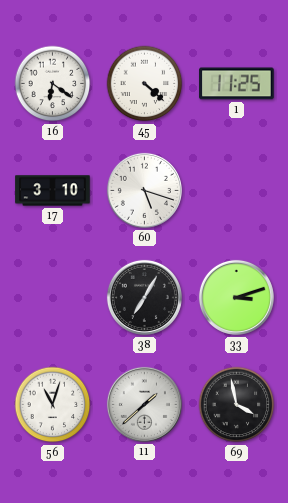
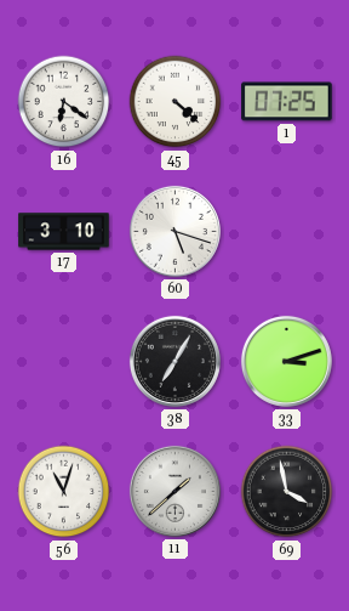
1: 11:25 -> 07:25 (287, 102)
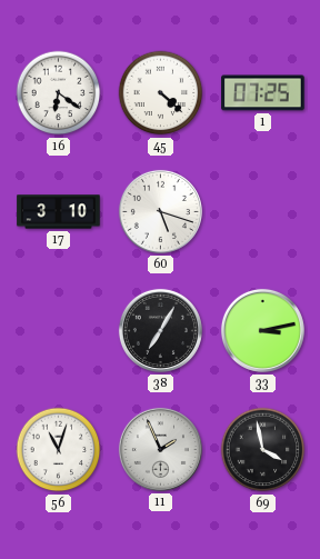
33: 3:12 -> 3:13 (262, 330)
11: 1:38 -> 1:56 (160, 449)
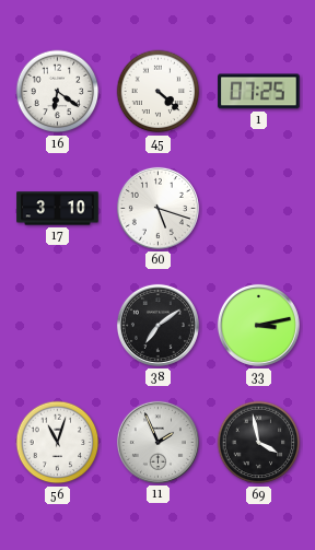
38: 7:05 -> 7:09 (157, 325)
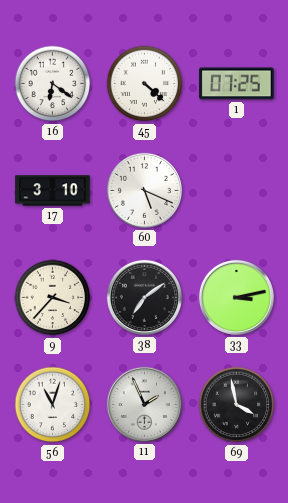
60: 5:18 -> 5:19 (144, 190)
9: none -> 3:37 (53, 298)
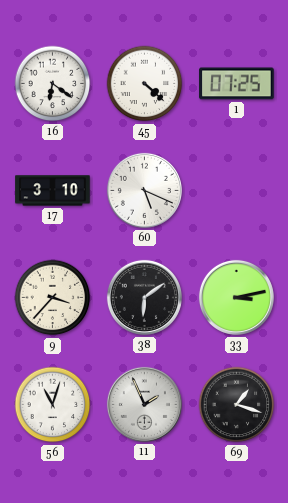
38: 7:09 -> 6:09 (144, 297)
69: 3:58 -> 1:18 (237, 405)
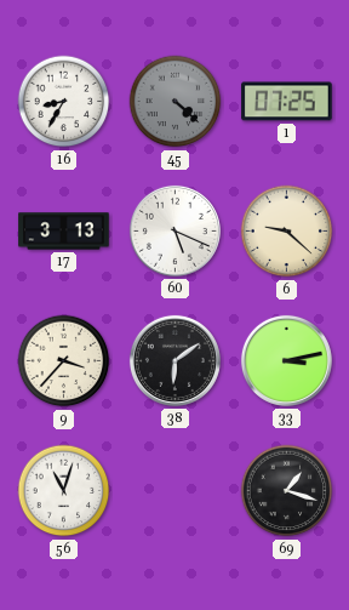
16: 6:21 -> 8:35 (64, 102)
45 dial: white -> grey (176, 102)
17: 3:10 -> 3:13 (64, 232)
6: none -> 9:22 (287, 232)
11: 1:56 -> none (144, 404)
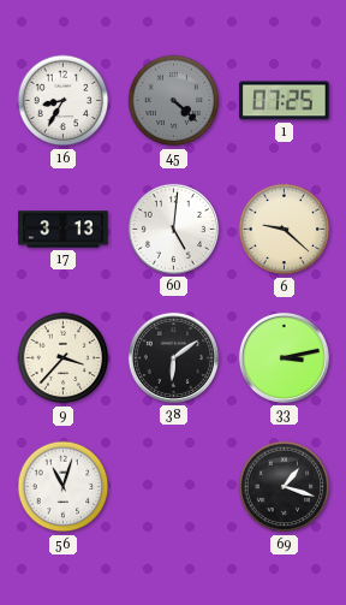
60: 5:19 -> 5:01 (173, 229)
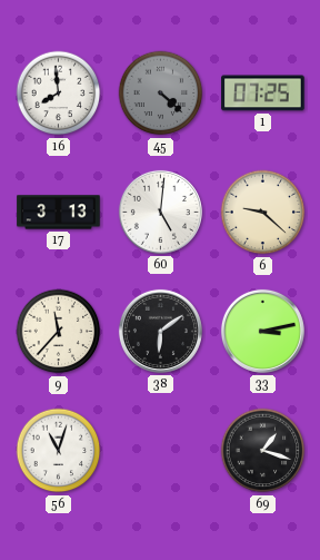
16: 8:35 -> 7:59 (59, 94)
9: 3:37 -> 11:37 (59, 332)
